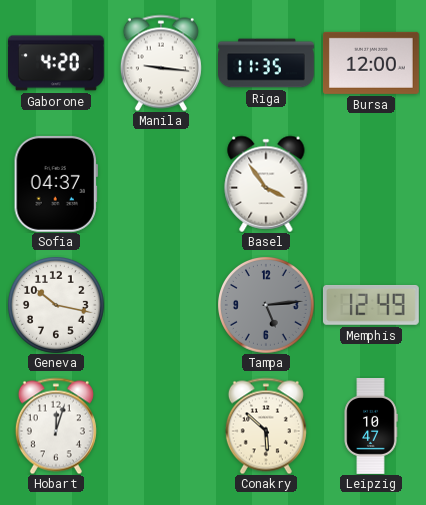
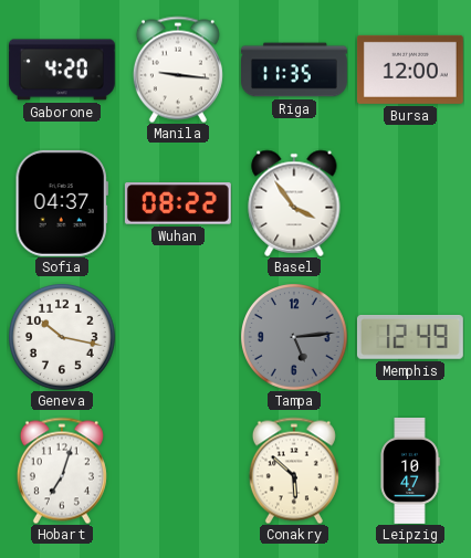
Wuhan: none -> 08:22 (178, 203)
Hobart: 12:03 -> 7:03 (62, 471)
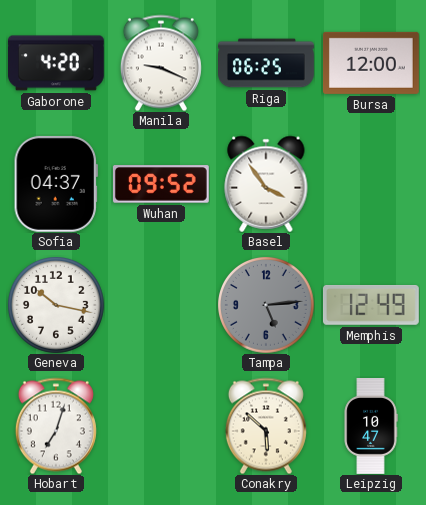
Manila: 9:16 -> 9:19 (161, 63)
Riga: 11:35 -> 06:25 (267, 63)
Wuhan: 08:22 -> 09:52 (161, 184)
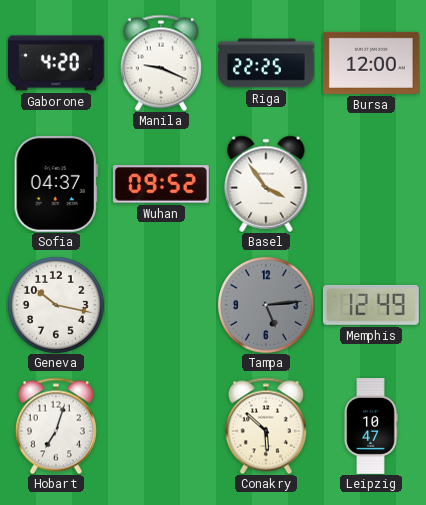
Riga: 06:25 -> 22:25 (267, 63)
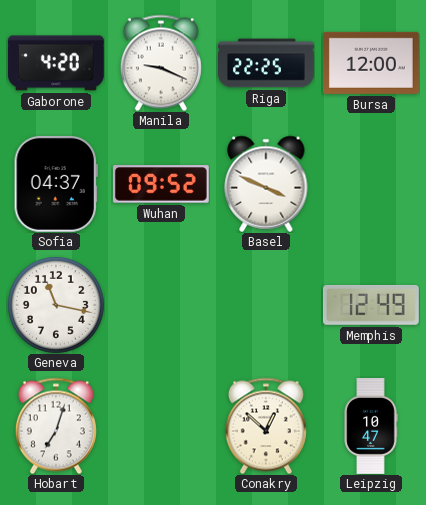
Basel: 3:54 -> 3:49 (266, 184)
Geneva: 10:17 -> 11:17 (56, 305)
Tampa: 5:14 -> none (266, 305)
Conakry: 5:52 -> 12:52 (266, 426)
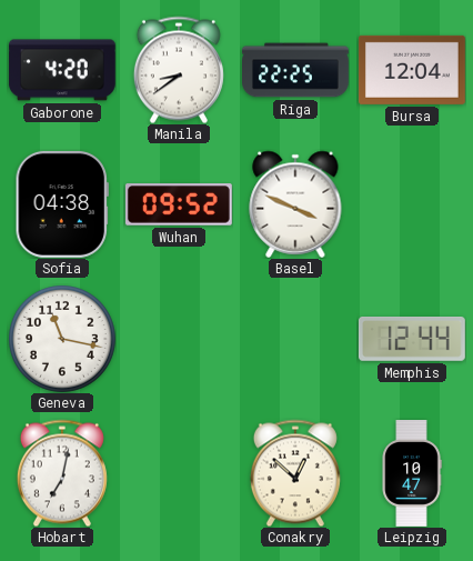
Manila: 9:19 -> 8:39 (179, 70)
Bursa: 12:00 -> 12:04 (412, 70)
Sofia: 04:37 -> 04:38 (62, 204)
Memphis: 12:49 -> 12:44 (412, 340)
Hobart: 7:03 -> 7:02 (62, 473)
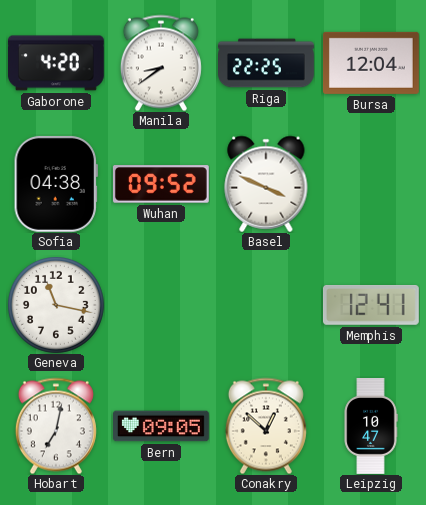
Memphis: 12:44 -> 12:41 (371, 306)
Bern: none -> 09:05 (162, 426)
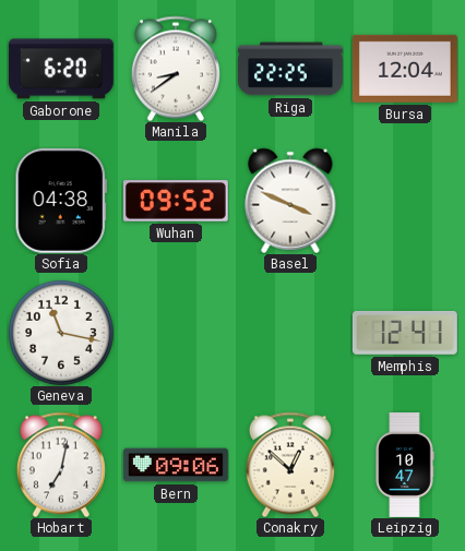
Gaborone: 4:20 -> 6:20 (61, 69)
Bern: 09:05 -> 09:06 (177, 465)
